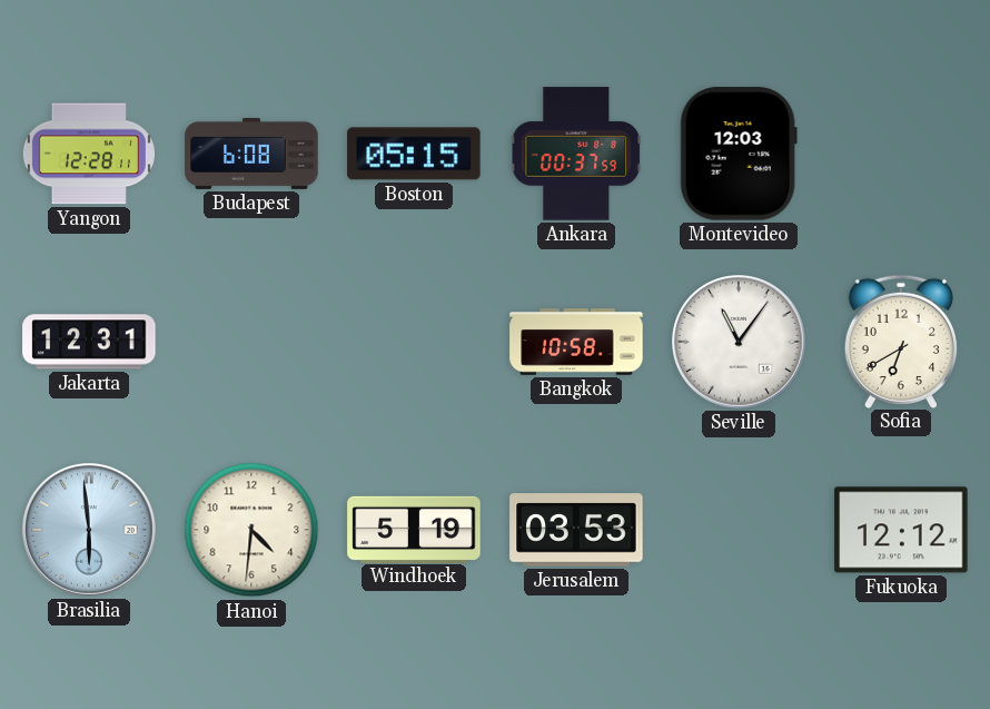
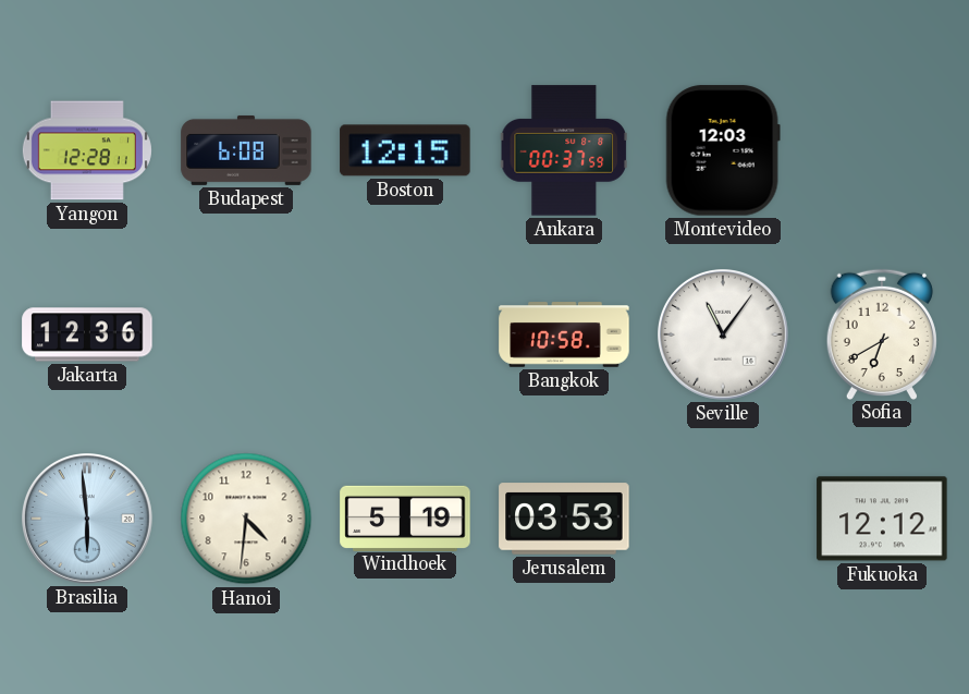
Boston: 05:15 -> 12:15 (405, 150)
Jakarta: 12:31 -> 12:36 (87, 334)
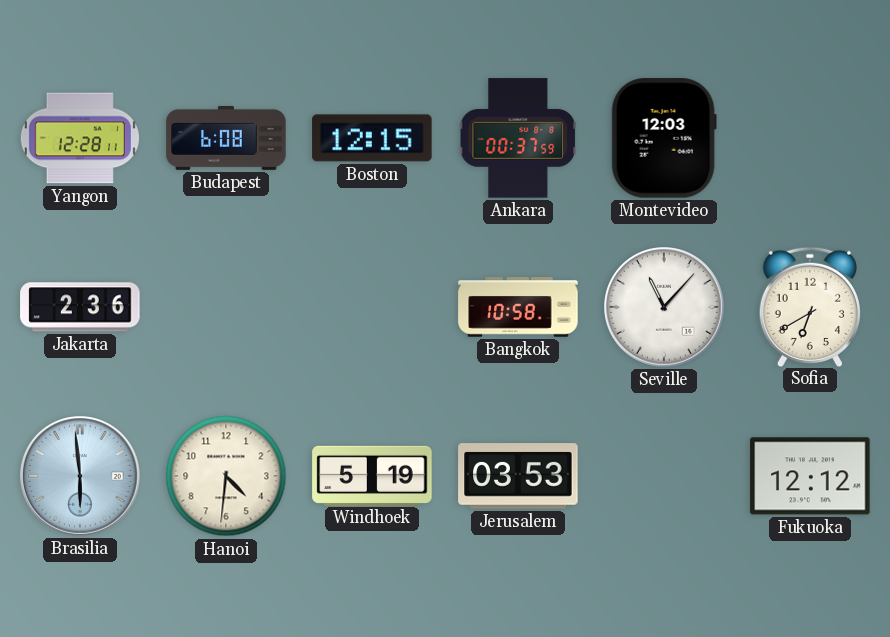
Jakarta: 12:36 -> 2:36 (80, 307)
Seville: 11:06 -> 11:07 (665, 308)
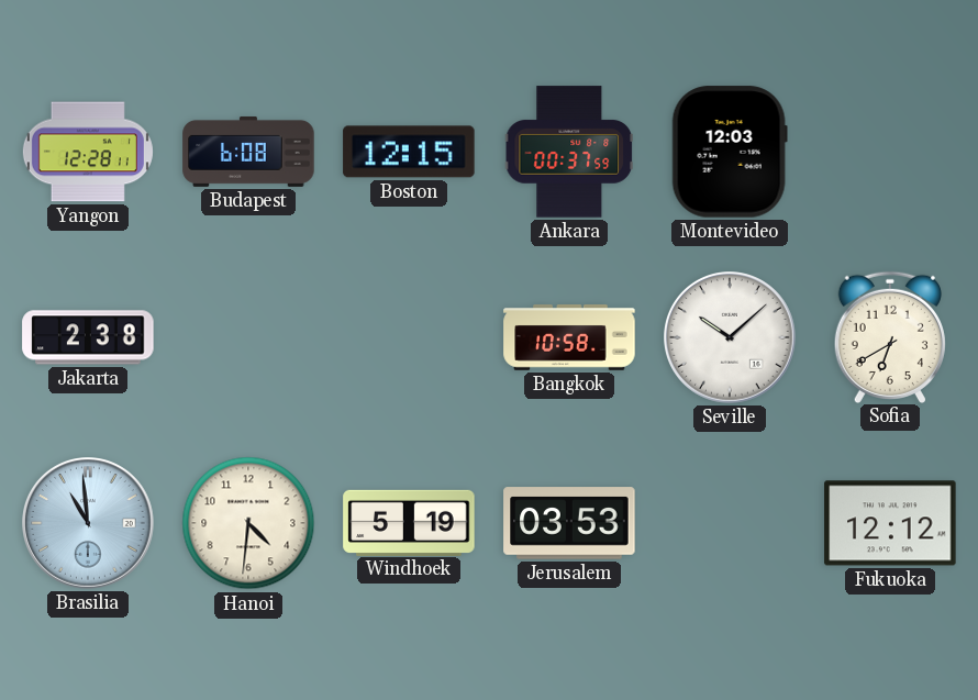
Jakarta: 2:36 -> 2:38 (88, 337)
Seville: 11:07 -> 10:08 (731, 338)
Brasilia: 5:59 -> 10:59 (89, 524)
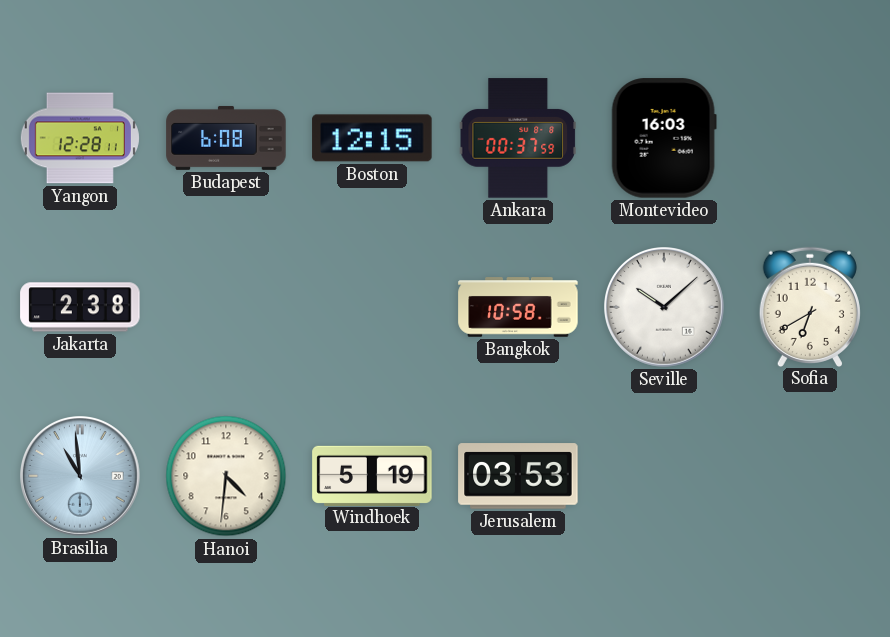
Montevideo: 12:03 -> 16:03 (664, 138)
Fukuoka: 12:12 -> none (890, 523)
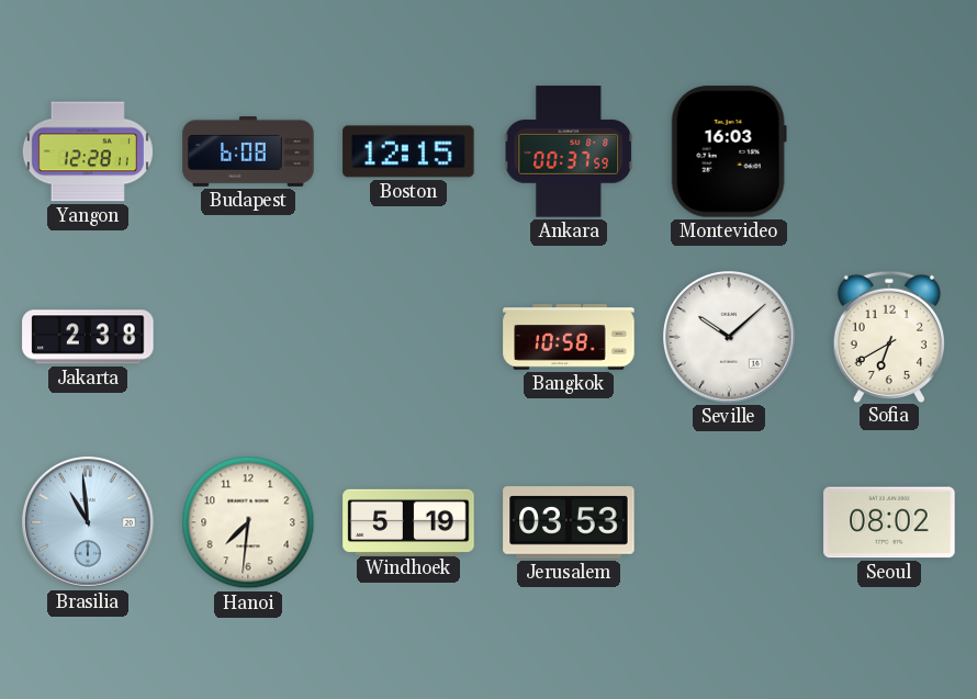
Hanoi: 4:31 -> 7:31 (248, 522)
Seoul: none -> 08:02 (889, 522)
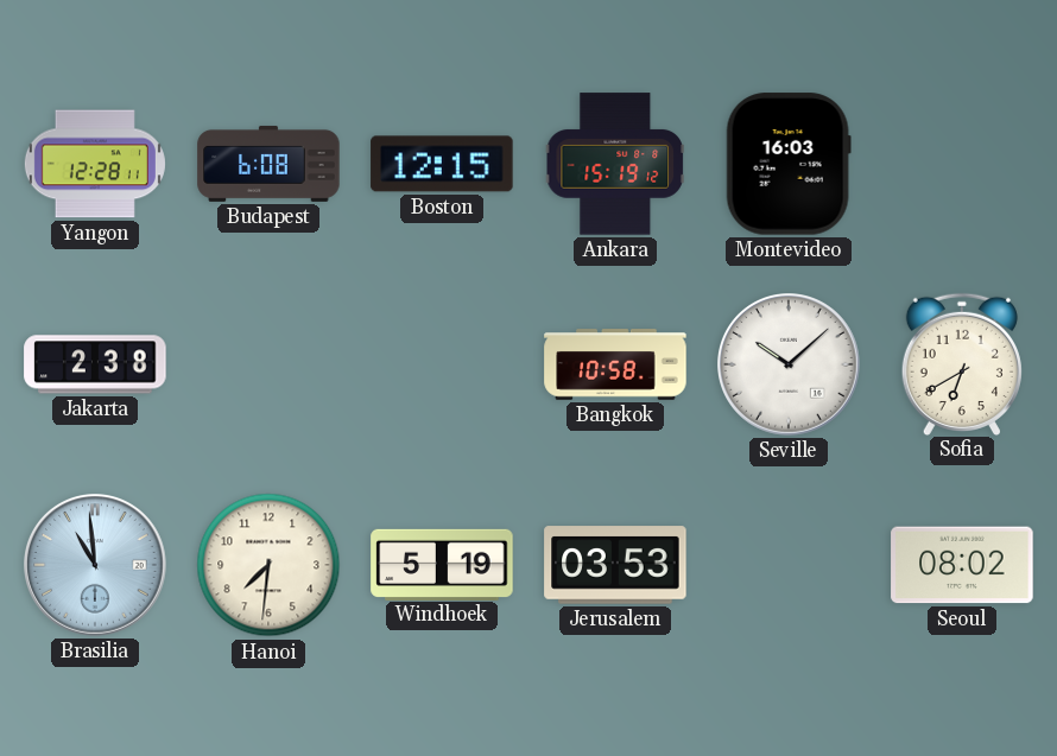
Ankara: 00:37 -> 15:19 (614, 164)
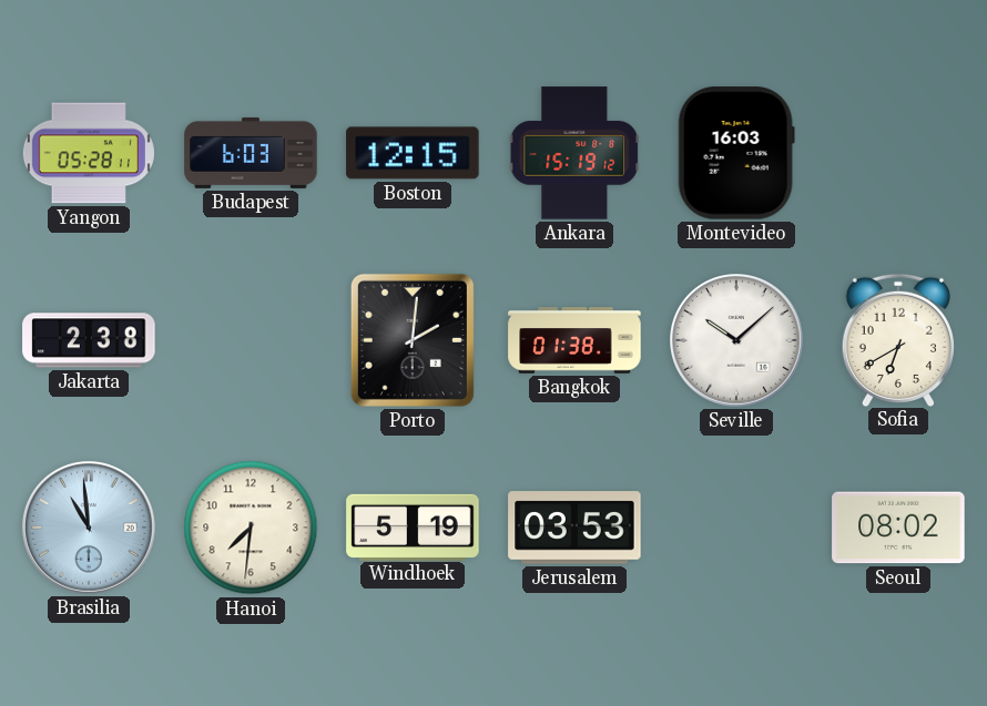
Yangon: 12:28 -> 05:28 (89, 153)
Budapest: 6:08 -> 6:03 (251, 153)
Porto: none -> 2:01 (413, 340)
Bangkok: 10:58 -> 01:38 (574, 340)
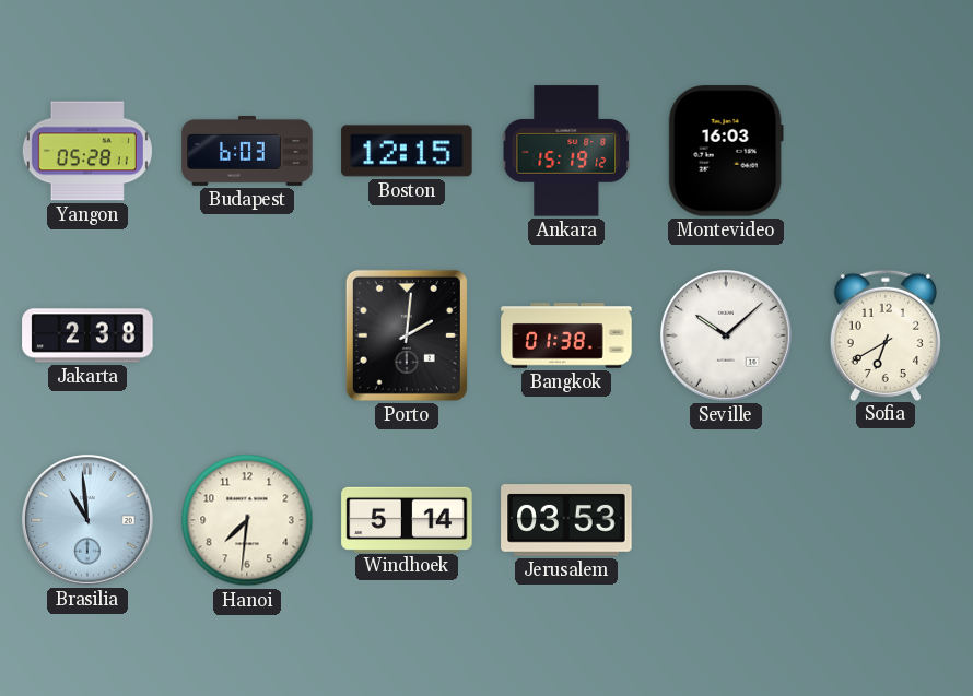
Windhoek: 5:19 -> 5:14 (407, 519)
Seoul: 08:02 -> none (898, 528)
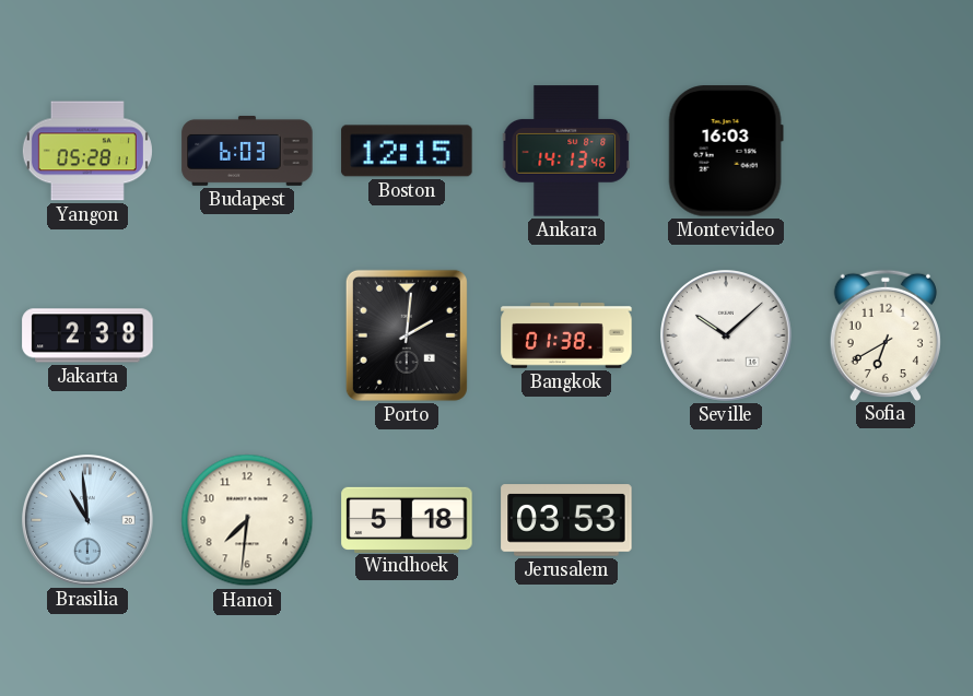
Ankara: 15:19 -> 14:13 (565, 151)
Windhoek: 5:14 -> 5:18 (407, 519)
